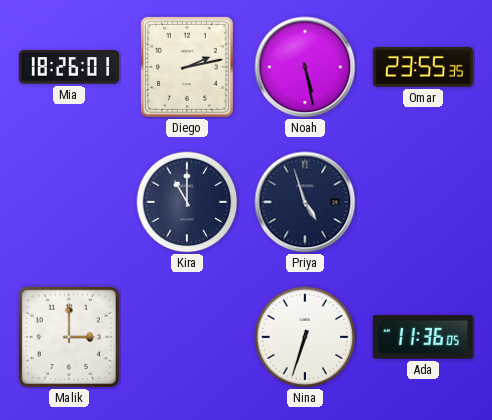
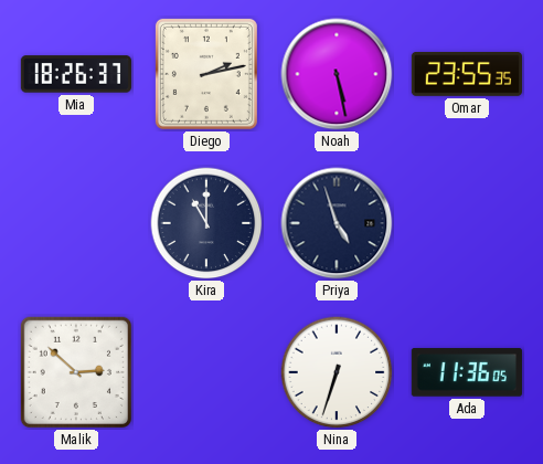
Mia: 18:26:01 -> 18:26:37 (75, 74)
Malik: 3:00 -> 2:52 (76, 372)
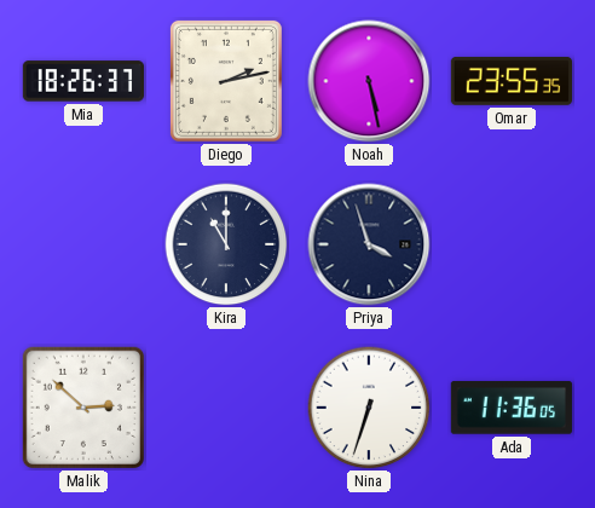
Priya: 4:57 -> 3:57 (369, 244)
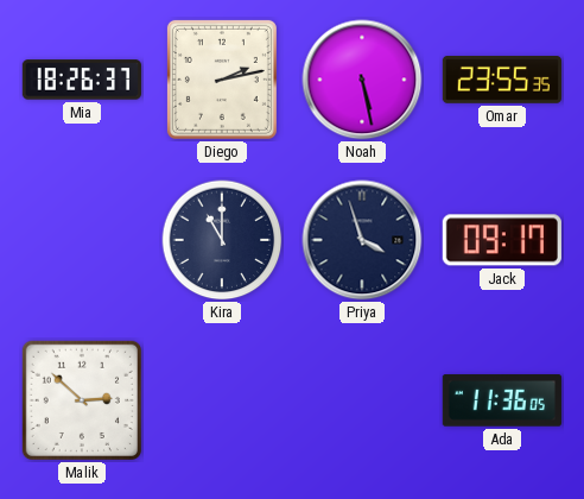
Jack: none -> 09:17 (502, 240)
Nina: 6:33 -> none (369, 408)
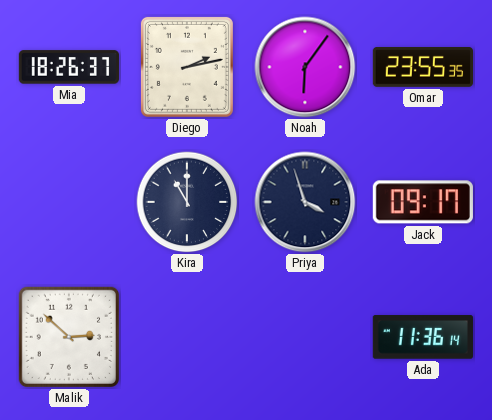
Noah: 5:28 -> 6:06 (305, 67)
Ada: 11:36:05 -> 11:36:14 (423, 337)
